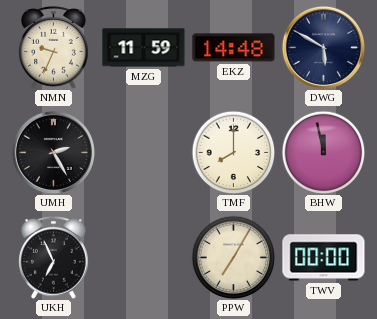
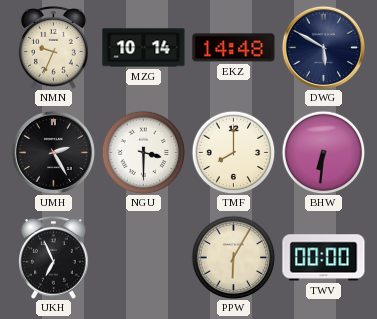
MZG: 11:59 -> 10:14 (144, 48)
NGU: none -> 3:30 (143, 152)
BHW: 11:58 -> 6:31 (323, 152)
PPW: 7:05 -> 6:05 (233, 257)
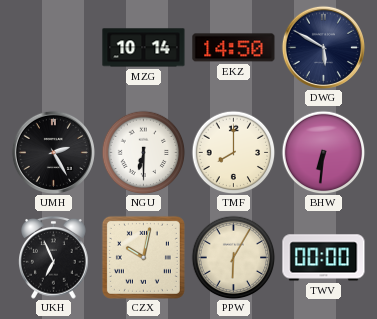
NMN: 9:34 -> none (54, 48)
EKZ: 14:48 -> 14:50 (234, 48)
NGU: 3:30 -> 6:30 (143, 152)
CZX: none -> 10:02 (143, 257)
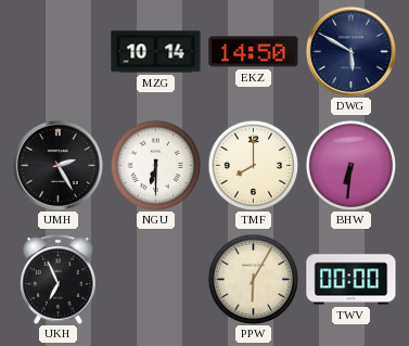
CZX: 10:02 -> none (143, 257)
